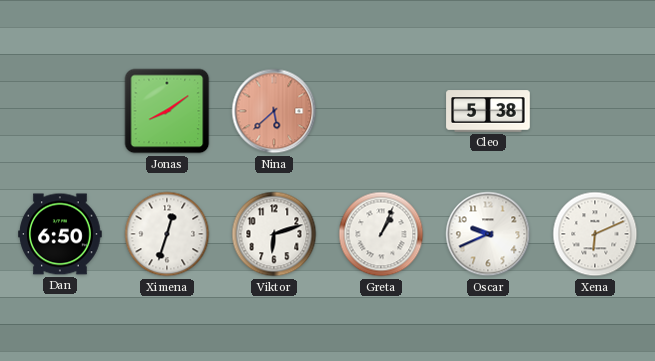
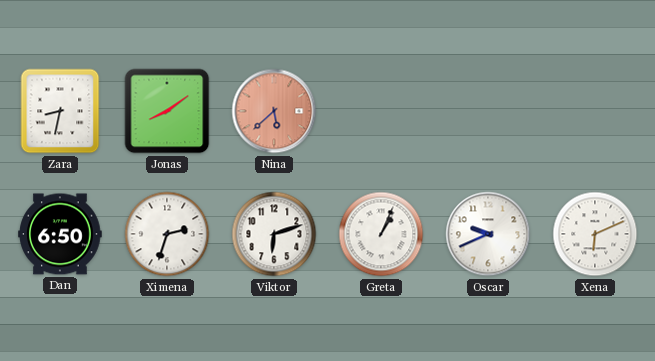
Zara: none -> 8:32 (60, 111)
Cleo: 5:38 -> none (488, 111)
Ximena: 12:33 -> 2:33 (167, 234)
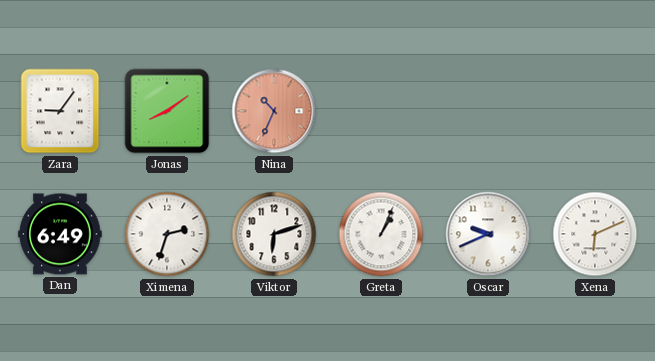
Zara: 8:32 -> 9:06 (60, 111)
Nina: 5:38 -> 10:34 (274, 111)
Dan: 6:50 -> 6:49 (60, 234)
